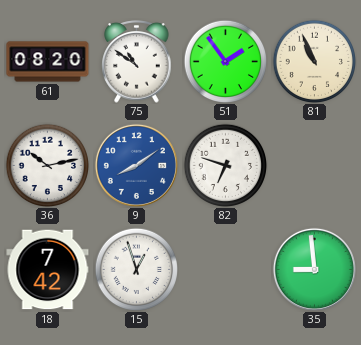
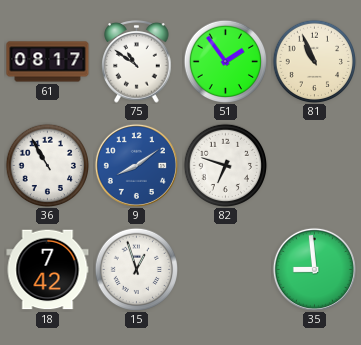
61: 08:20 -> 08:17 (48, 62)
36: 10:13 -> 10:55 (47, 165)
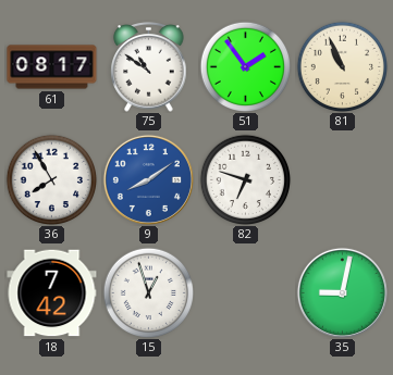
36: 10:55 -> 7:55 (51, 179)
35: 8:59 -> 9:02 (342, 292)
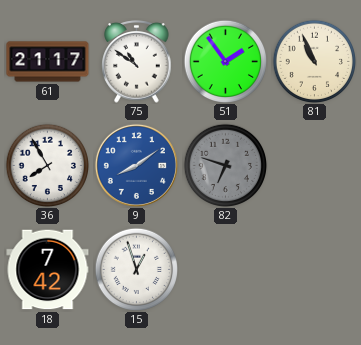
61: 08:17 -> 21:17 (48, 62)
82 dial: white -> grey (225, 165)
35: 9:02 -> none (342, 292)
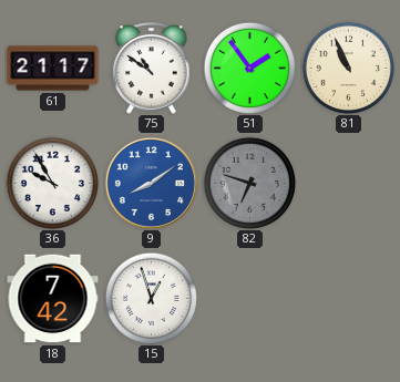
36: 7:55 -> 9:55 (52, 183)
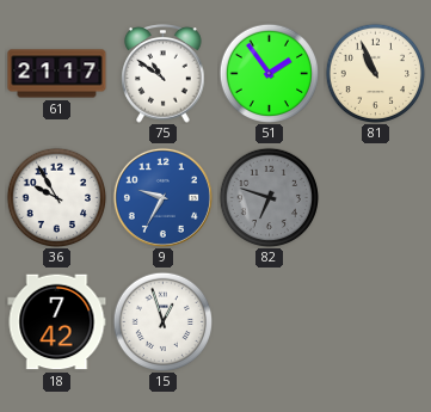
9: 8:09 -> 9:35 (162, 197)
